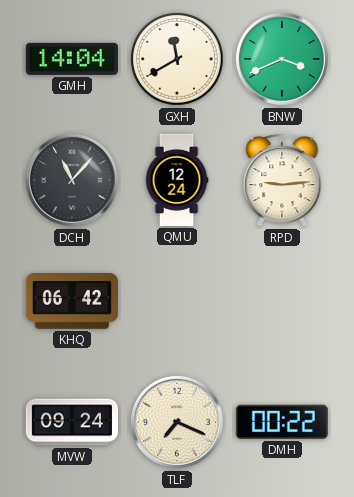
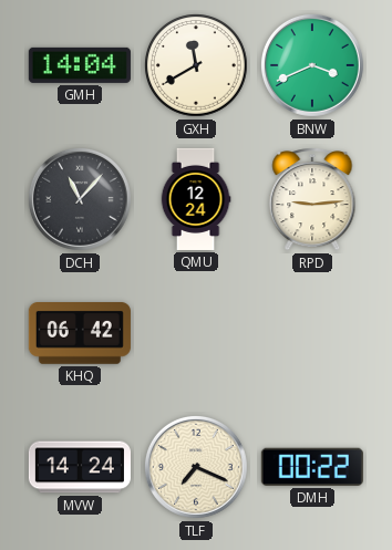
MVW: 09:24 -> 14:24 (80, 467)
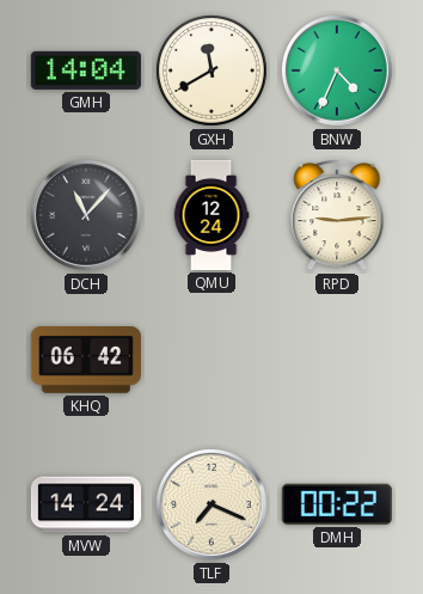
BNW: 3:41 -> 4:34 (337, 71)
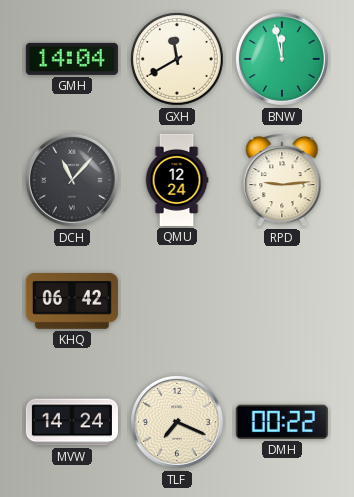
BNW: 4:34 -> 11:58 (282, 59)
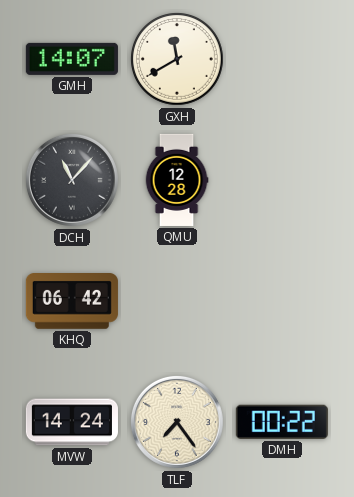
GMH: 14:04 -> 14:07 (72, 59)
BNW: 11:58 -> none (282, 59)
QMU: 12:24 -> 12:28 (177, 180)
RPD: 9:14 -> none (282, 180)
TLF: 7:19 -> 7:24 (177, 422)
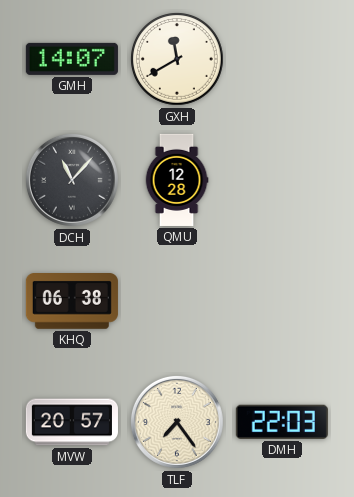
KHQ: 06:42 -> 06:38 (72, 302)
MVW: 14:24 -> 20:57 (72, 422)
DMH: 00:22 -> 22:03 (282, 422)
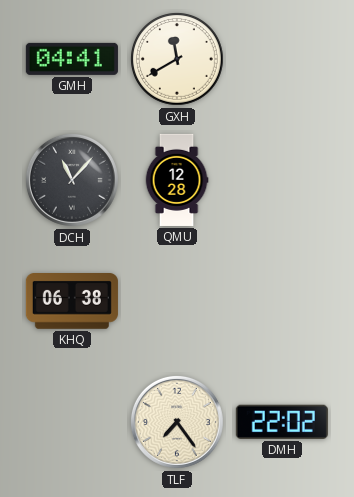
GMH: 14:07 -> 04:41 (72, 59)
MVW: 20:57 -> none (72, 422)
DMH: 22:03 -> 22:02 (282, 422)
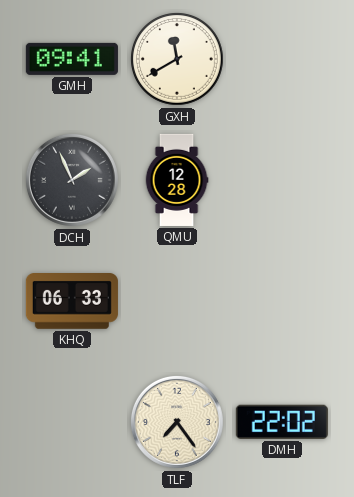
GMH: 04:41 -> 09:41 (72, 59)
DCH: 11:07 -> 1:56 (72, 180)
KHQ: 06:38 -> 06:33 (72, 302)
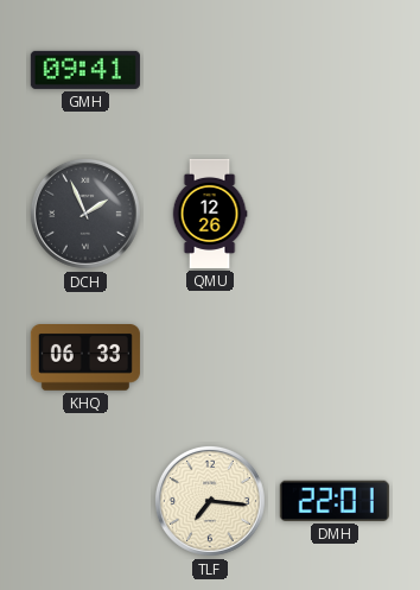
GXH: 11:40 -> none (178, 60)
QMU: 12:28 -> 12:26 (210, 214)
TLF: 7:24 -> 7:16 (210, 501)
DMH: 22:02 -> 22:01 (335, 501)
